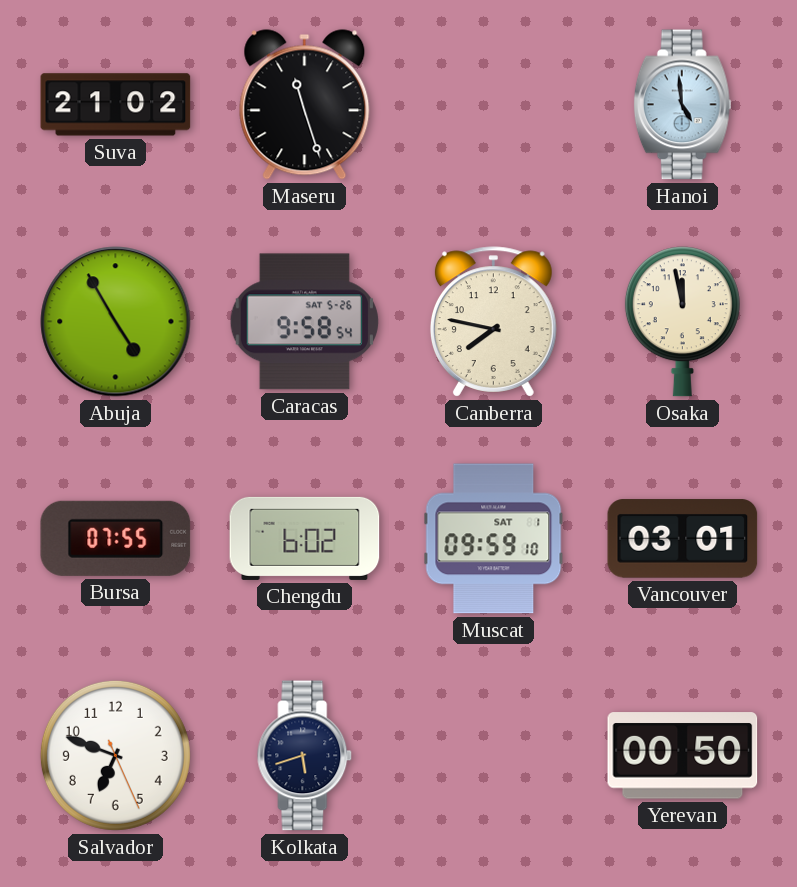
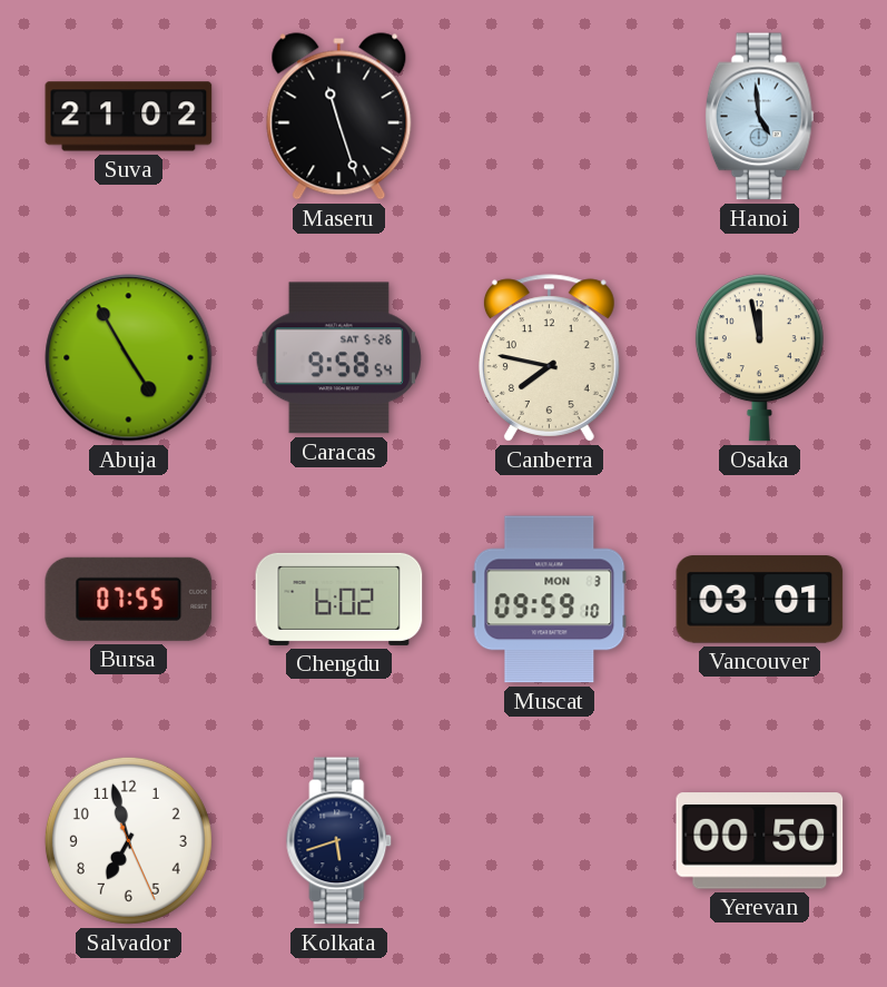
Muscat date: SAT 1 -> MON 3 (550, 600)
Salvador: 6:48 -> 6:57 (128, 840)
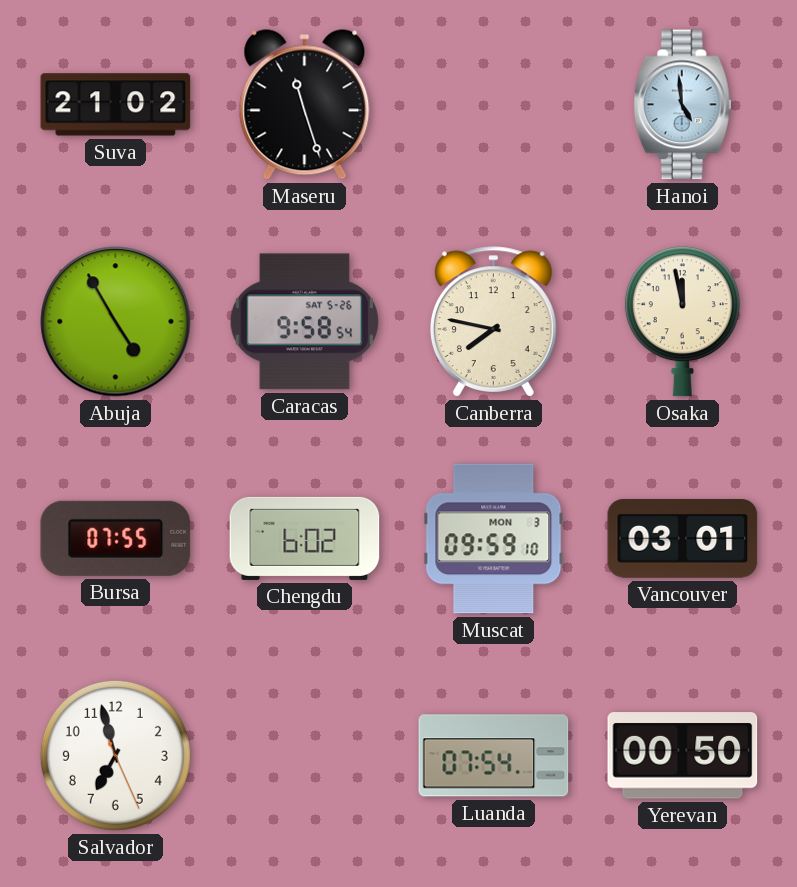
Kolkata: 5:42 -> none (339, 841)
Luanda: none -> 07:54 (494, 756)
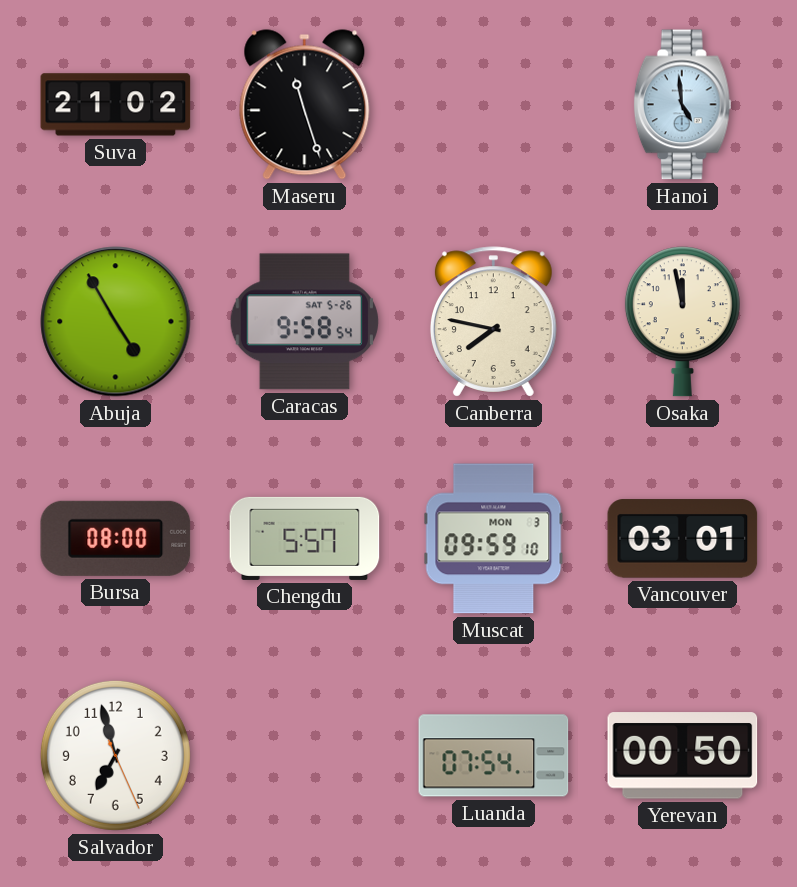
Bursa: 07:55 -> 08:00 (116, 538)
Chengdu: 6:02 -> 5:57 (305, 538)
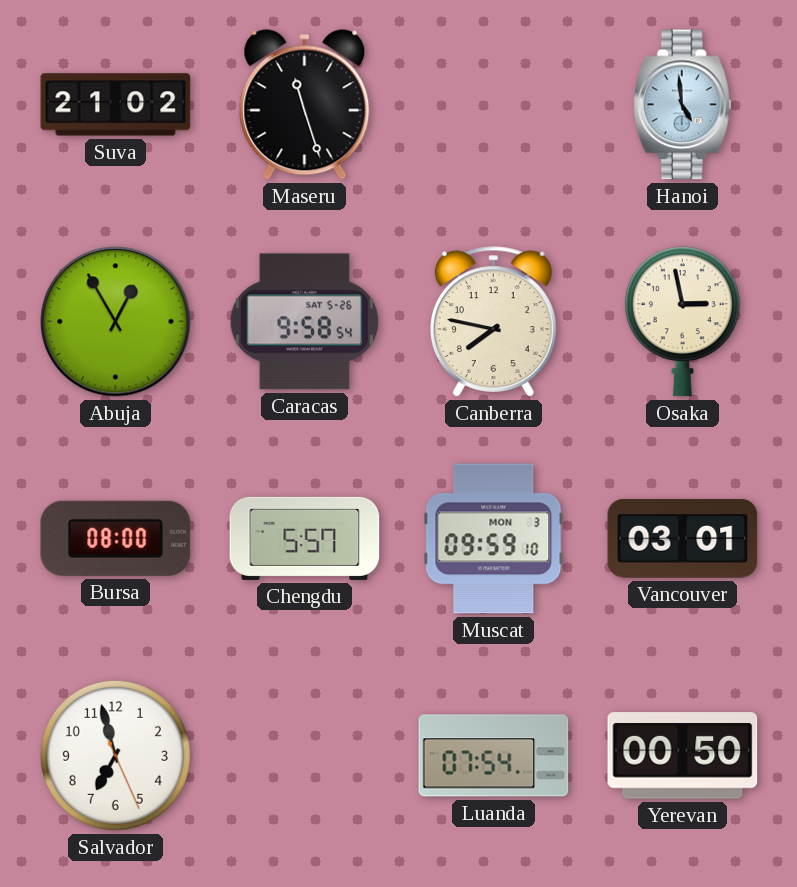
Abuja: 4:55 -> 12:55 (116, 322)
Osaka: 11:58 -> 2:58 (682, 322)
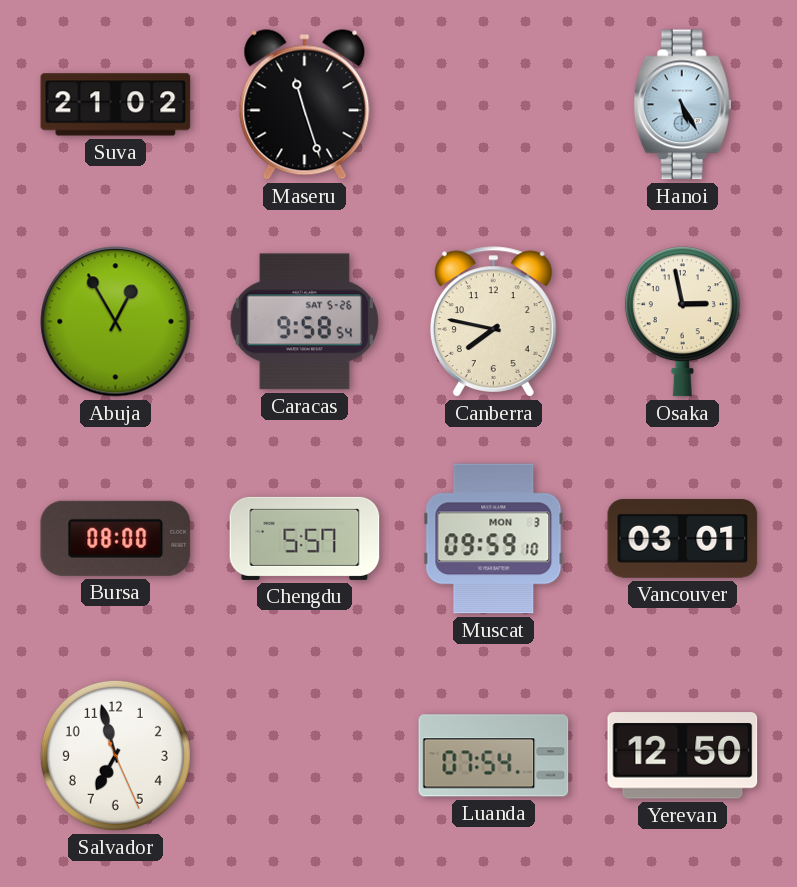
Hanoi: 4:59 -> 5:25 (682, 105)
Yerevan: 00:50 -> 12:50 (683, 756)
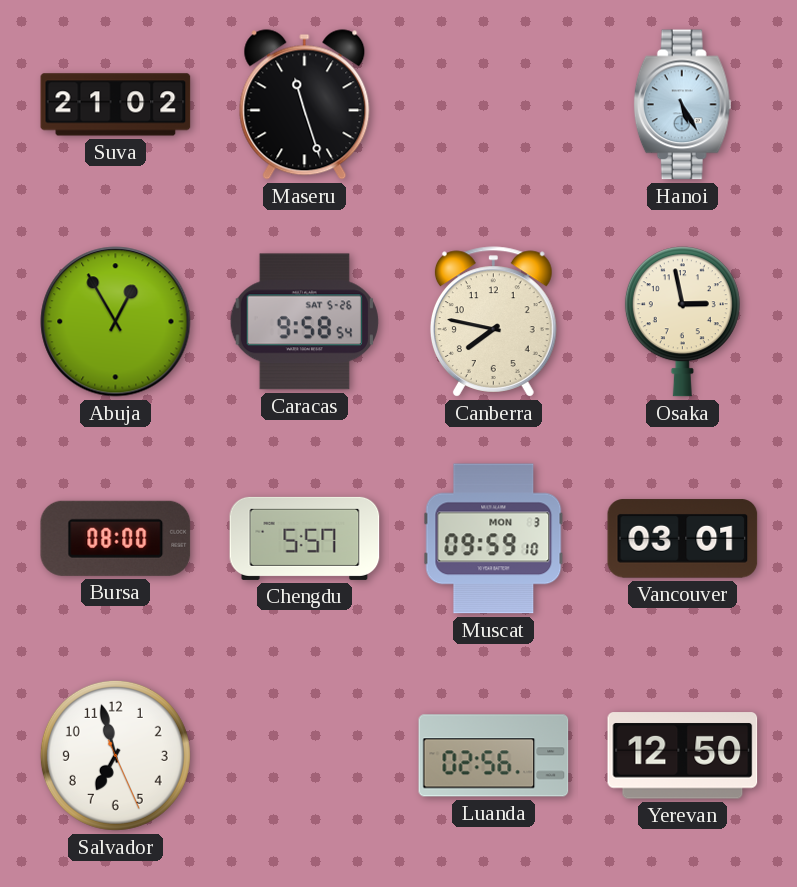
Luanda: 07:54 -> 02:56 (494, 756)
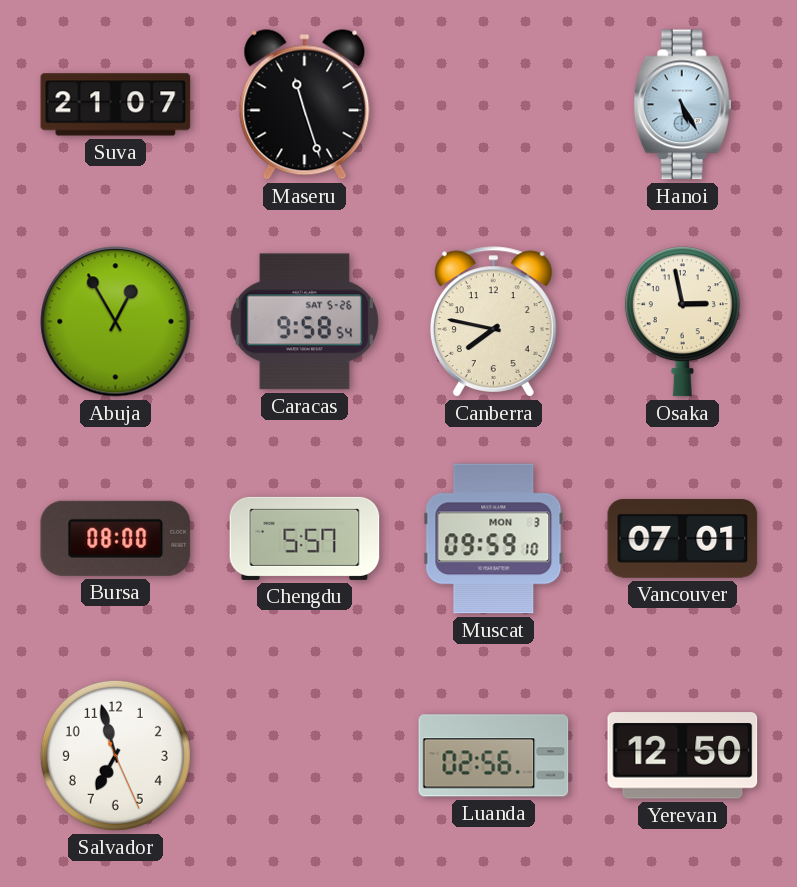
Suva: 21:02 -> 21:07 (116, 105)
Vancouver: 03:01 -> 07:01 (683, 539)
